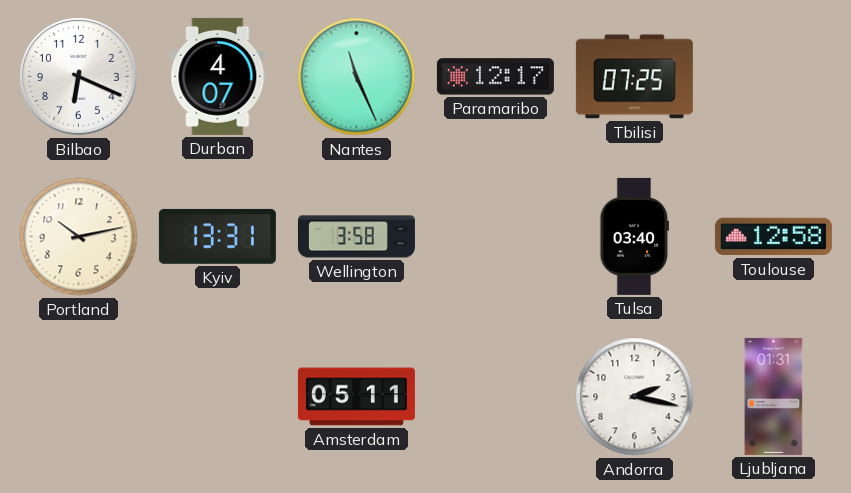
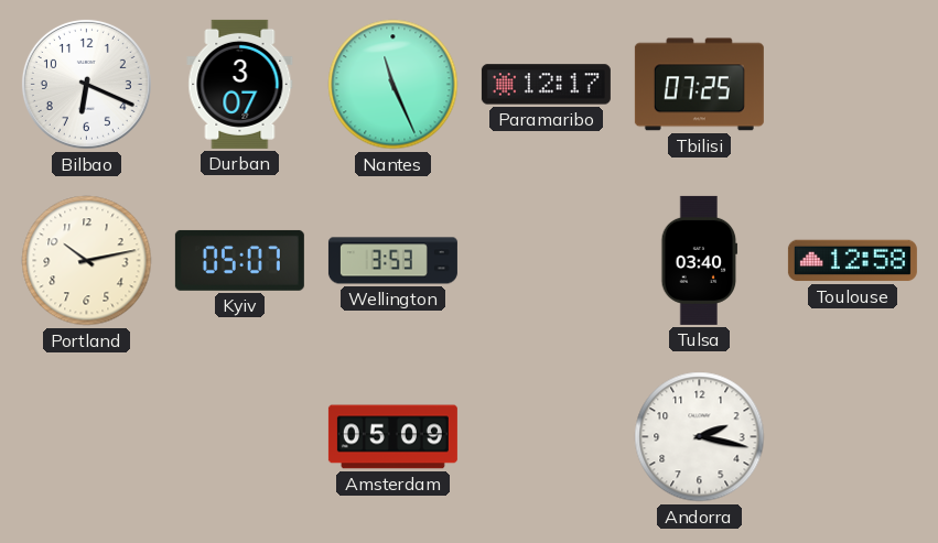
Durban: 4:07 -> 3:07 (240, 84)
Kyiv: 13:31 -> 05:07 (239, 260)
Wellington: 3:58 -> 3:53 (392, 261)
Amsterdam: 05:11 -> 05:09 (392, 437)
Ljubljana: 01:31 -> none (774, 396)
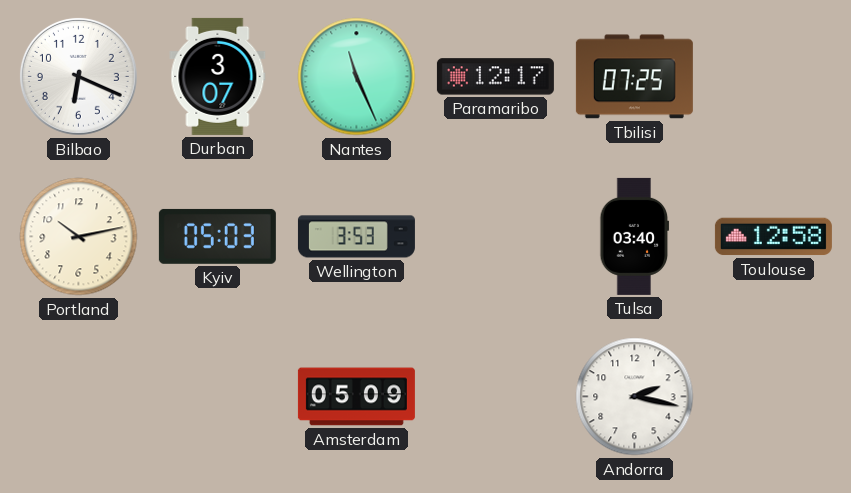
Kyiv: 05:07 -> 05:03 (217, 236)
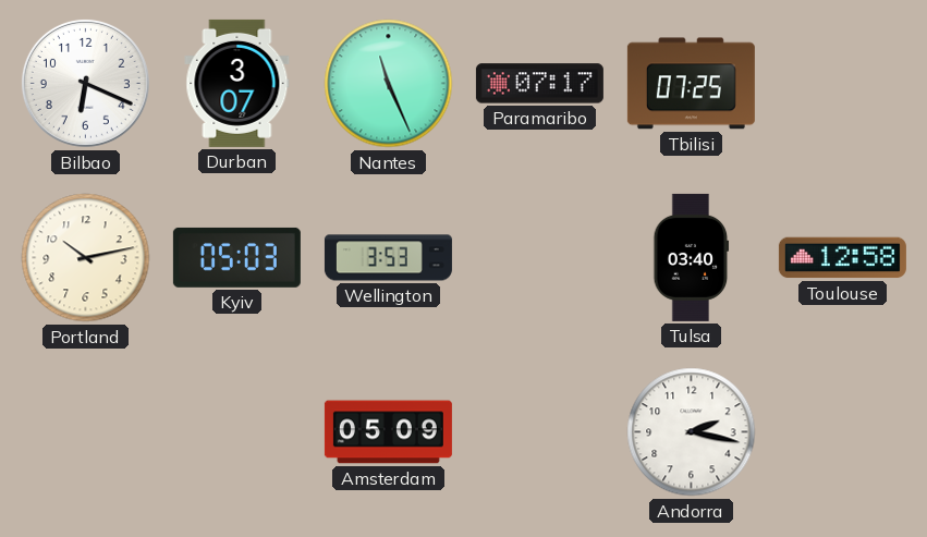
Paramaribo: 12:17 -> 07:17 (539, 84)
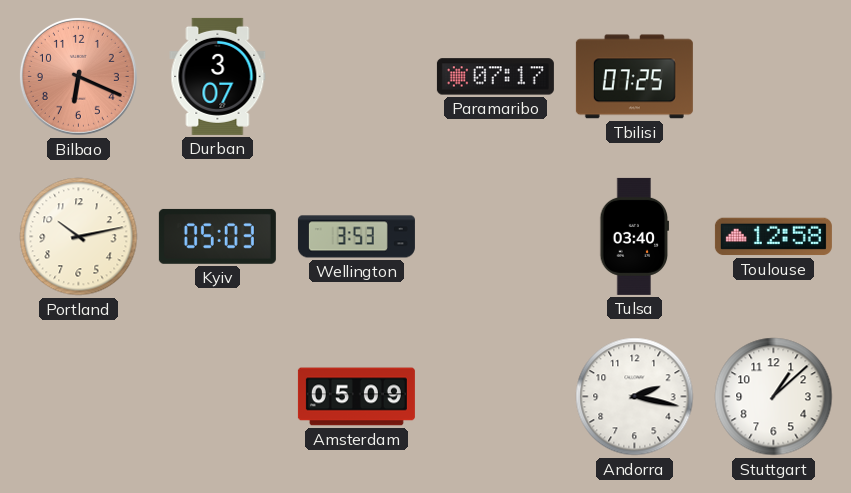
Bilbao dial: white -> salmon (78, 76)
Nantes: 11:26 -> none (389, 84)
Stuttgart: none -> 1:08 (774, 397)
